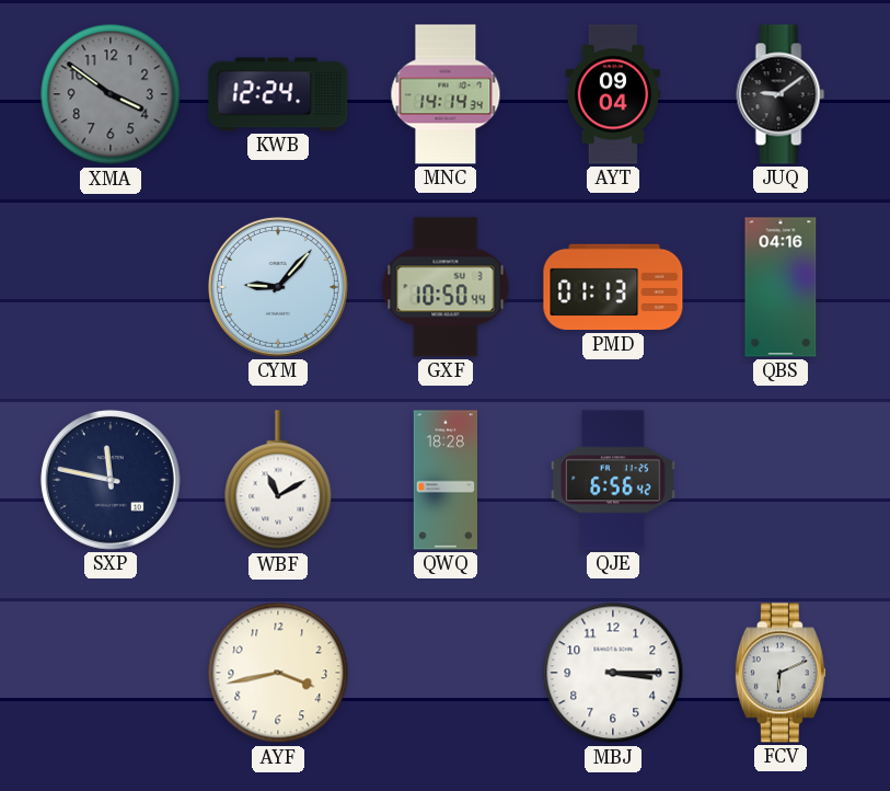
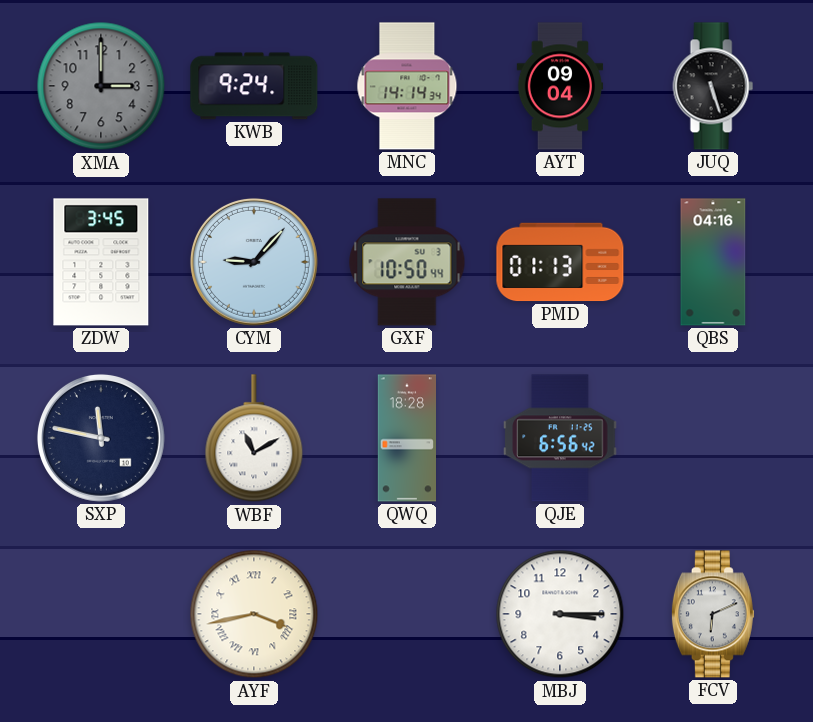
XMA: 3:51 -> 3:00 (101, 86)
KWB: 12:24 -> 9:24 (254, 86)
JUQ: 9:09 -> 5:27 (713, 86)
ZDW: none -> 3:45 (101, 262)
AYF numerals: Arabic -> Roman (254, 614)
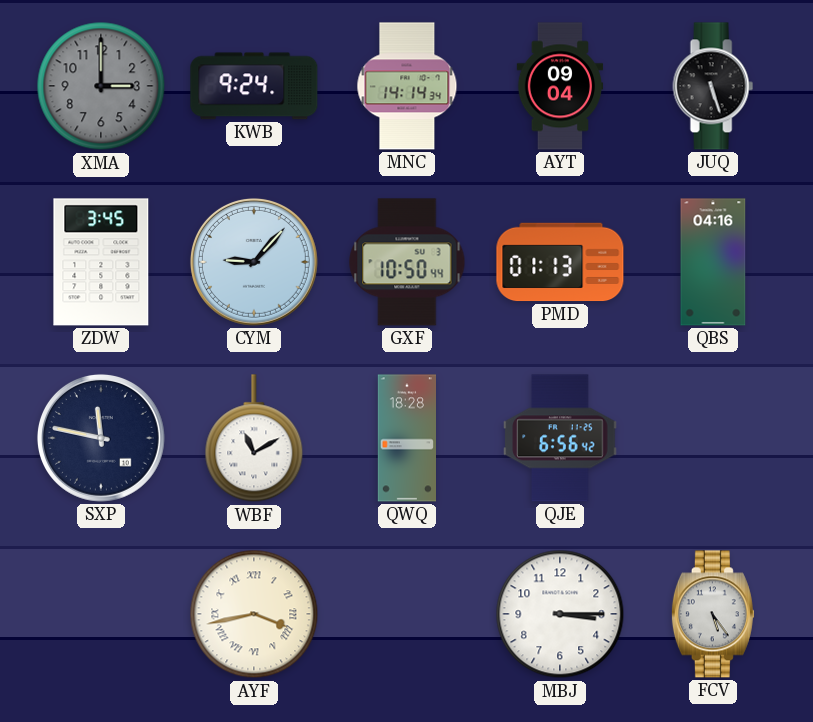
FCV: 6:11 -> 5:24 (713, 614)
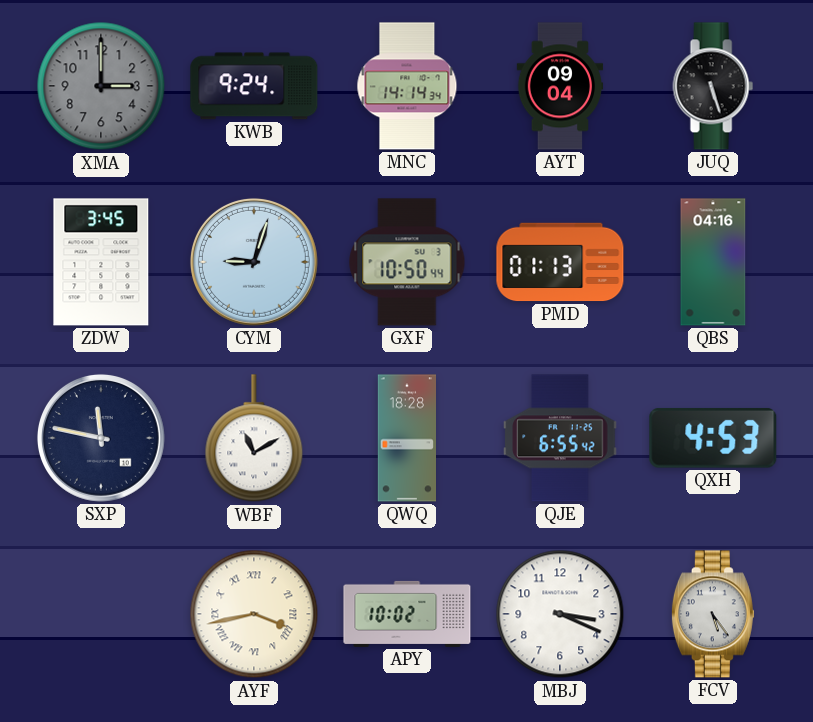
CYM: 9:07 -> 9:03 (254, 262)
QJE: 6:56 -> 6:55 (560, 438)
QXH: none -> 4:53 (713, 438)
APY: none -> 10:02 (407, 614)
MBJ: 3:15 -> 3:19 (560, 614)
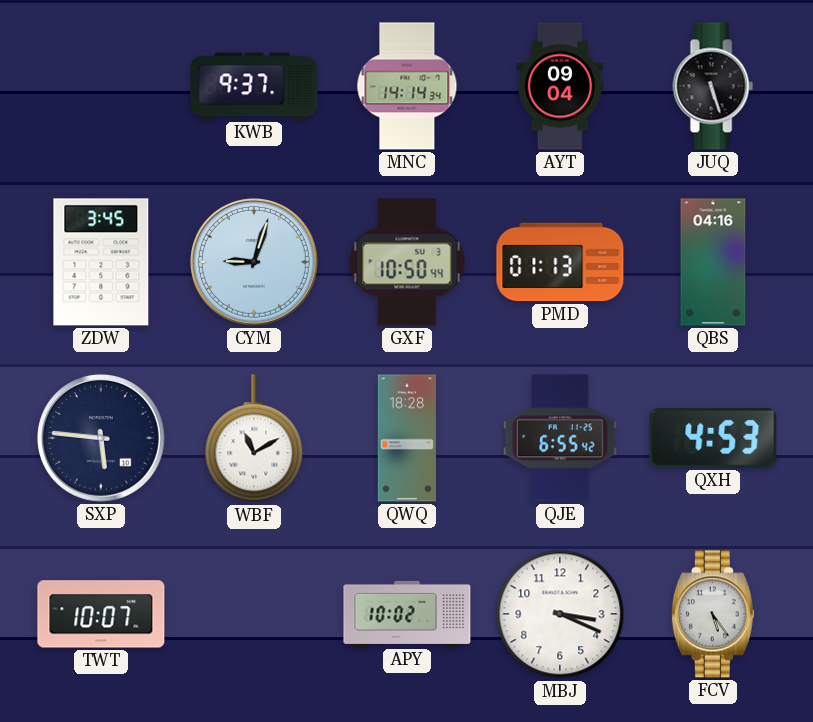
XMA: 3:00 -> none (101, 86)
KWB: 9:24 -> 9:37 (254, 86)
SXP: 11:47 -> 5:46 (101, 438)
TWT: none -> 10:07 (101, 614)
AYF: 3:43 -> none (254, 614)
